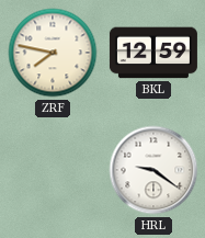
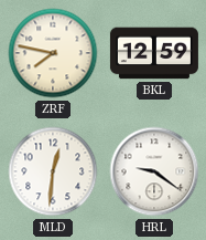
MLD: none -> 12:31 (53, 171)
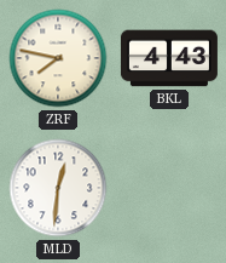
BKL: 12:59 -> 4:43 (169, 58)
HRL: 9:21 -> none (154, 171)
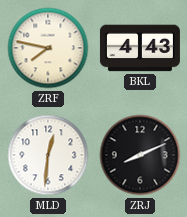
ZRJ: none -> 8:11 (140, 155)
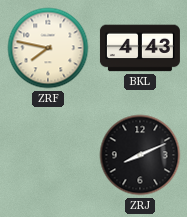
MLD: 12:31 -> none (48, 155)
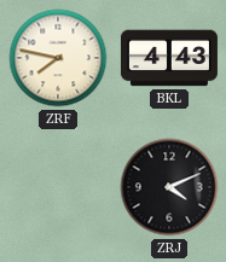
ZRJ: 8:11 -> 4:11 (169, 187)
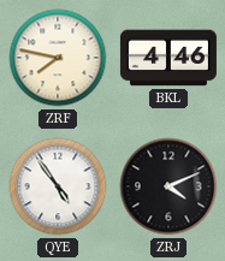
BKL: 4:43 -> 4:46 (168, 58)
QYE: none -> 4:54 (58, 186)
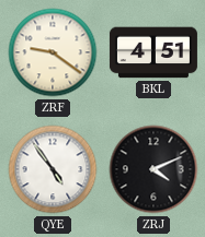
ZRF: 7:47 -> 9:21 (53, 52)
BKL: 4:46 -> 4:51 (153, 52)
